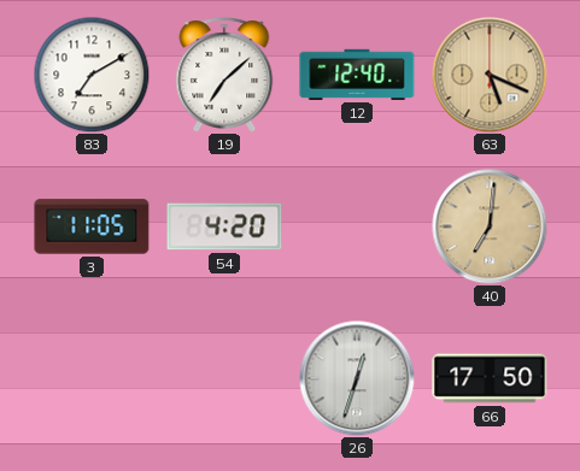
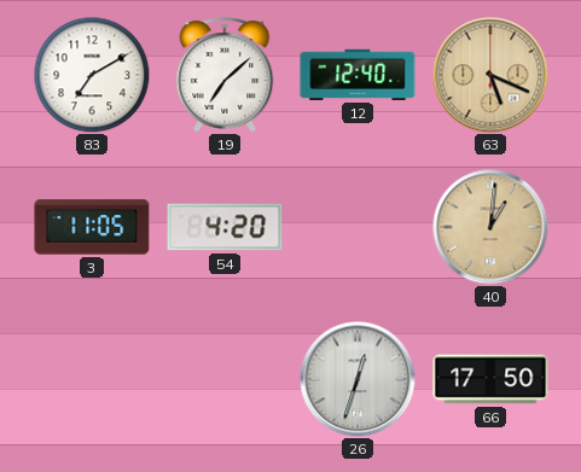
40: 7:01 -> 1:01 (490, 227)
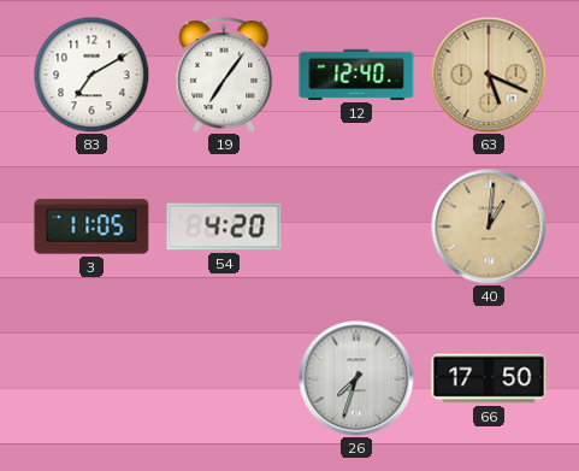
19: 7:08 -> 7:06 (224, 75)
26: 12:33 -> 7:33 (356, 378)
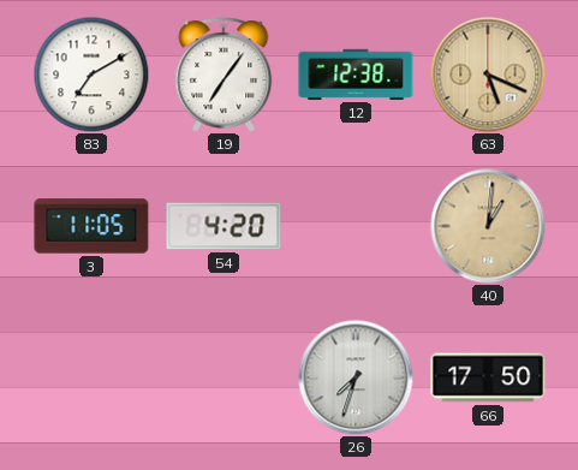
12: 12:40 -> 12:38 (356, 75)
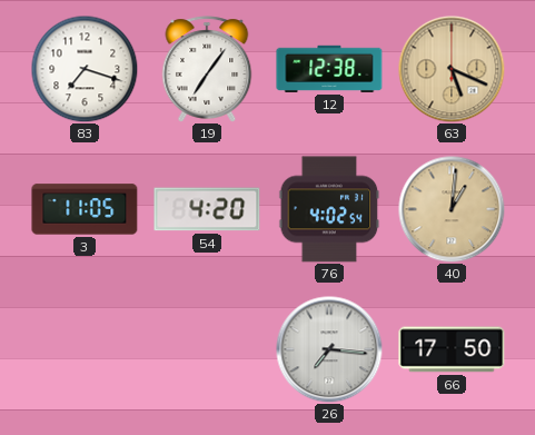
83: 7:10 -> 7:18 (85, 69)
76: none -> 4:02 (329, 209)
26: 7:33 -> 7:16 (329, 349)
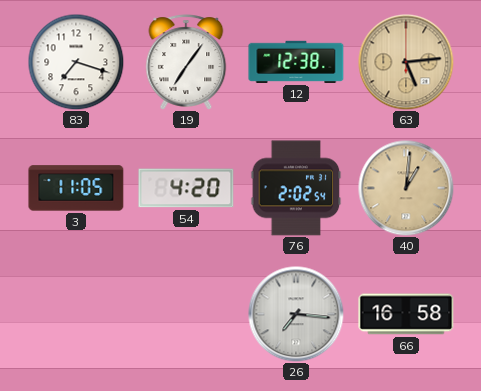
63: 5:19 -> 5:14 (406, 62)
76: 4:02 -> 2:02 (296, 188)
66: 17:50 -> 16:58 (406, 314)
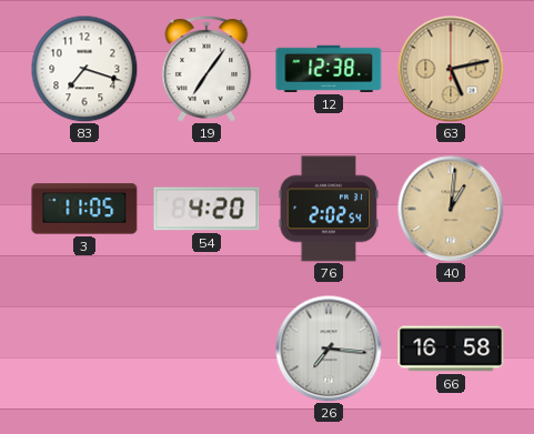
63: 5:14 -> 5:13 (451, 69)
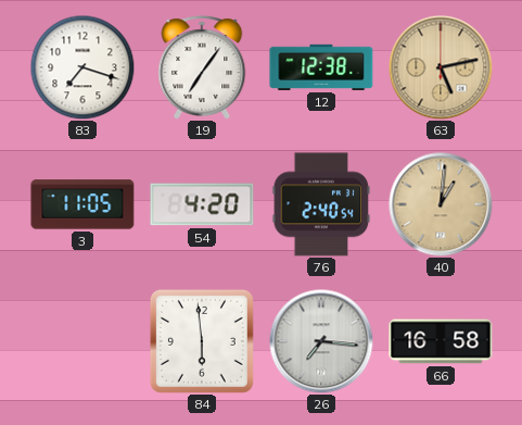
76: 2:02 -> 2:40 (321, 204)
84: none -> 5:59 (202, 341)
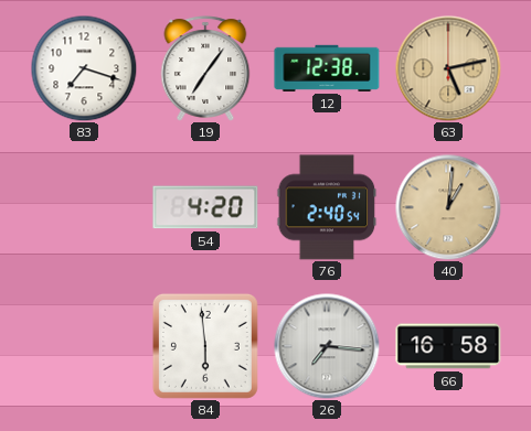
3: 11:05 -> none (82, 204)
